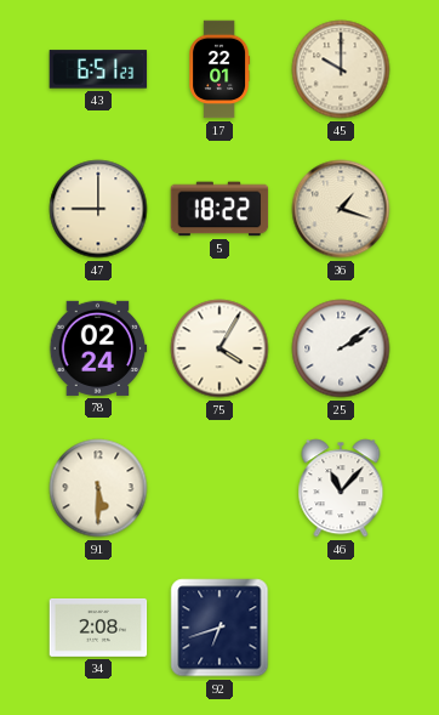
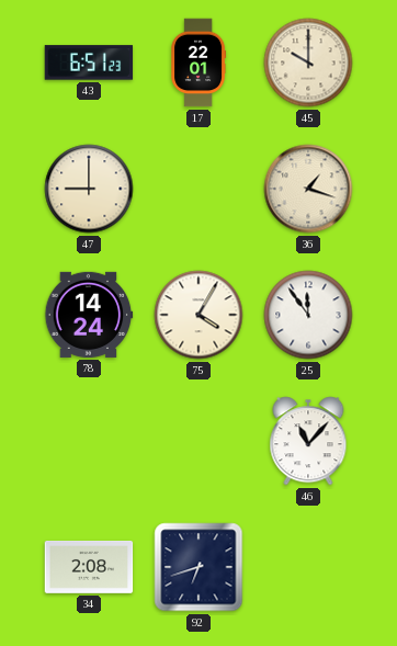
5: 18:22 -> none (219, 209)
78: 02:24 -> 14:24 (89, 315)
25: 2:09 -> 11:54 (308, 315)
91: 5:30 -> none (98, 488)
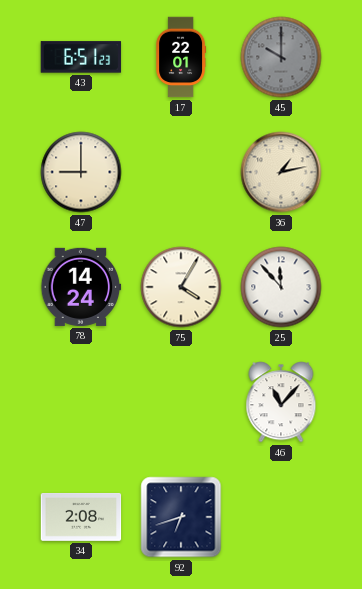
45 dial: cream -> grey (281, 57)
36: 1:18 -> 1:13 (281, 172)
25: 11:54 -> 11:53 (281, 287)
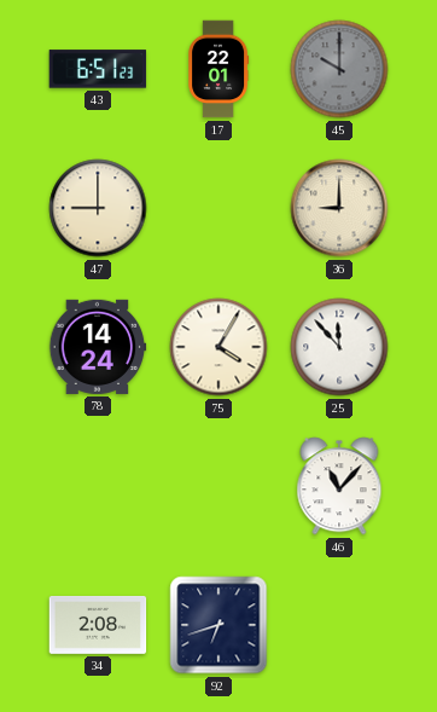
36: 1:13 -> 9:00 (339, 208)
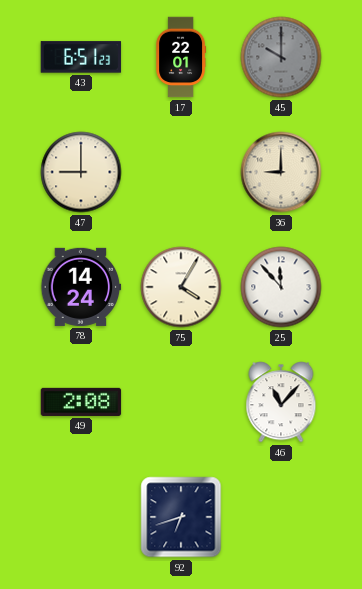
49: none -> 2:08 (81, 402)
34: 2:08 -> none (98, 625)
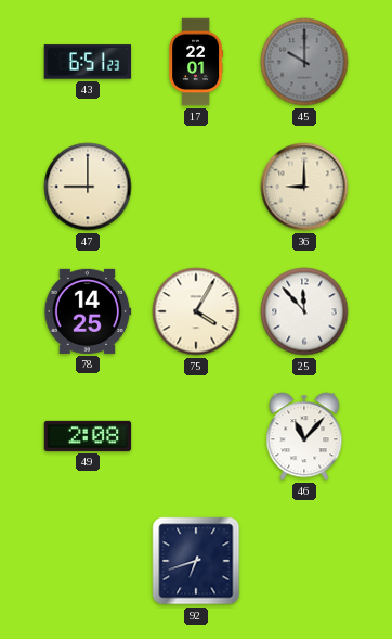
78: 14:24 -> 14:25 (88, 311)
